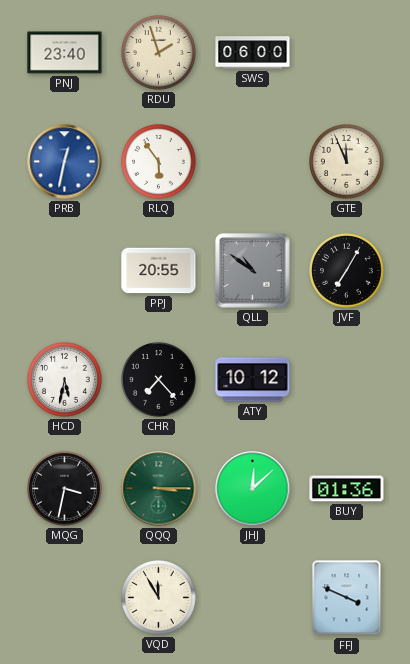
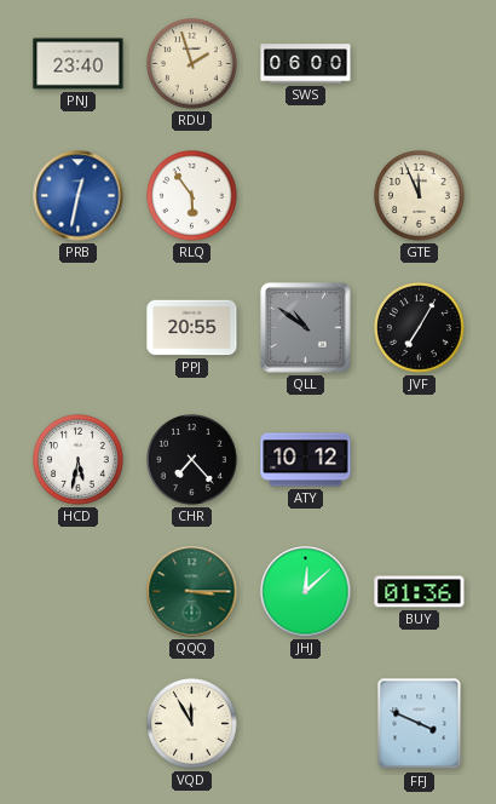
MQG: 3:32 -> none (65, 489)
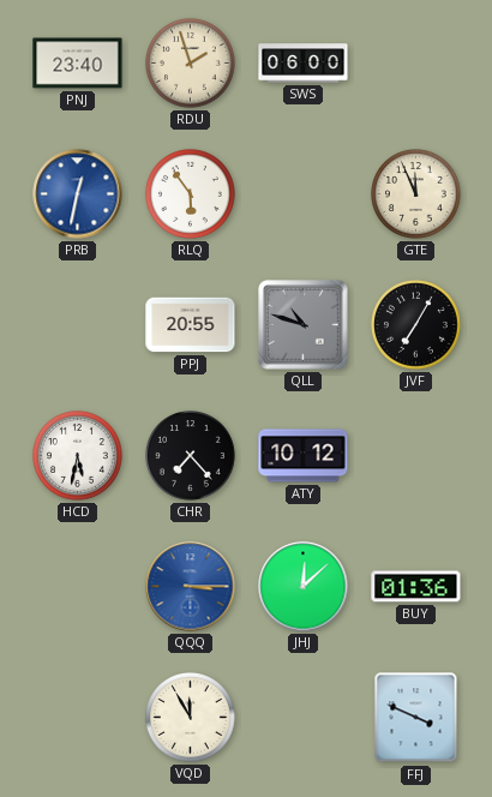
QLL: 10:51 -> 10:48 (304, 325)
QQQ dial: green -> blue (191, 587)
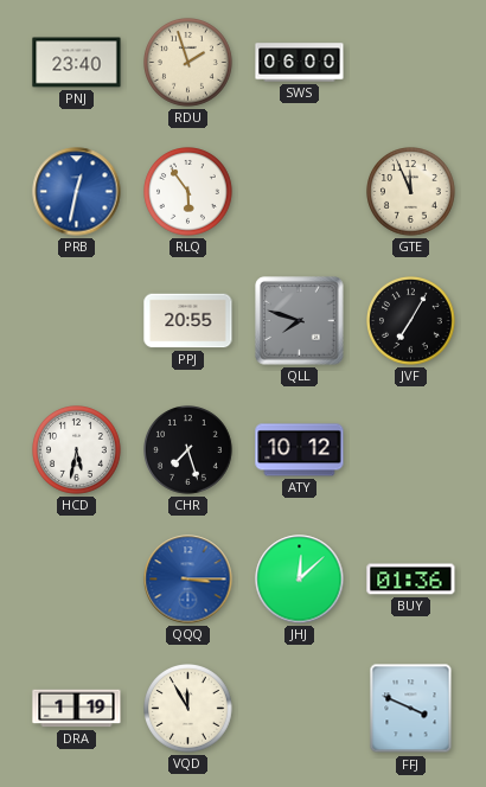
QLL: 10:48 -> 7:48 (300, 321)
CHR: 7:23 -> 7:27 (188, 450)
DRA: none -> 1:19 (77, 709)
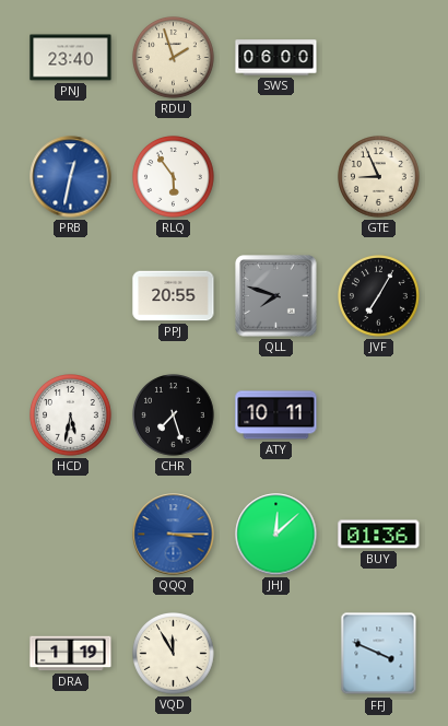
GTE: 11:56 -> 8:56 (379, 177)
ATY: 10:12 -> 10:11 (276, 415)
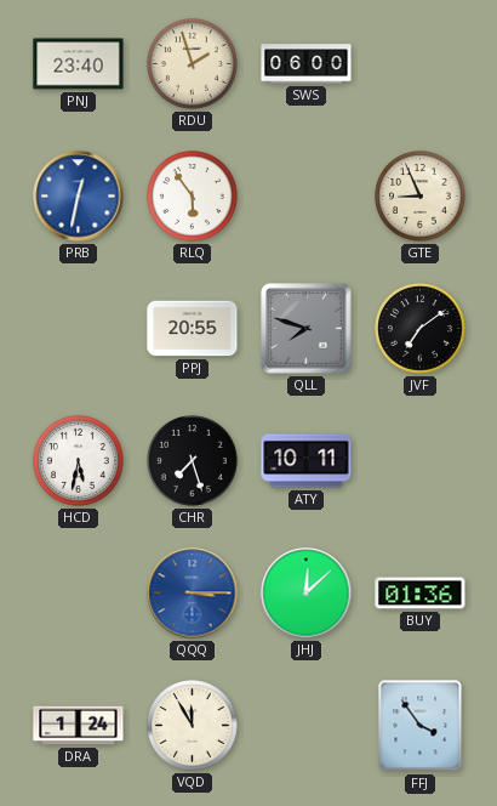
JVF: 7:05 -> 7:09 (421, 329)
DRA: 1:19 -> 1:24 (79, 726)
FFJ: 3:49 -> 3:54 (421, 726)
